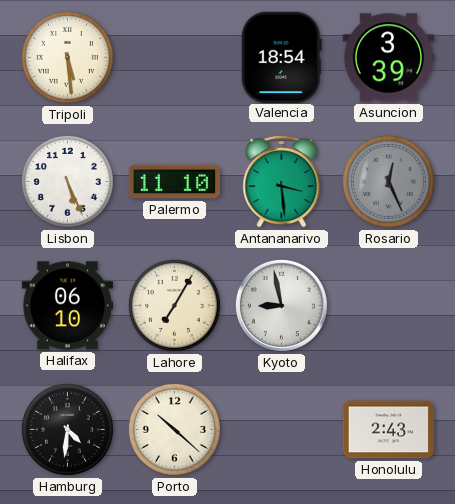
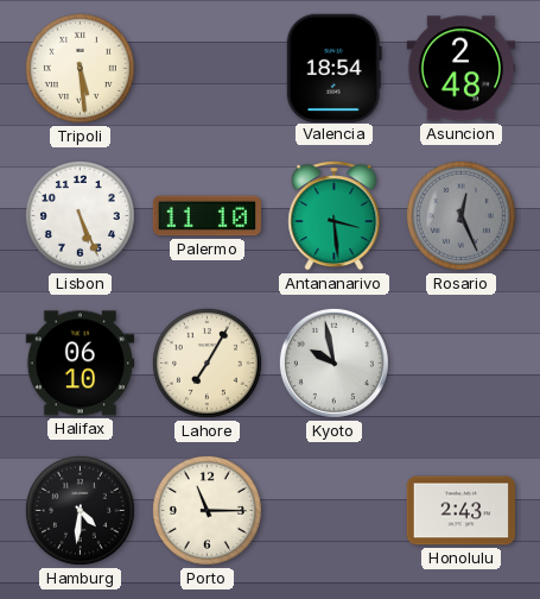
Asuncion: 3:39 -> 2:48 (462, 69)
Kyoto: 8:58 -> 9:58 (333, 362)
Porto: 10:22 -> 11:15 (207, 510)
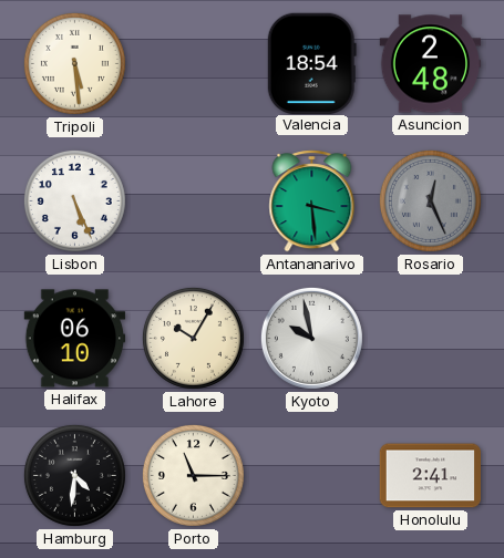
Palermo: 11:10 -> none (207, 216)
Lahore: 7:05 -> 10:05 (193, 338)
Honolulu: 2:43 -> 2:41 (430, 476)
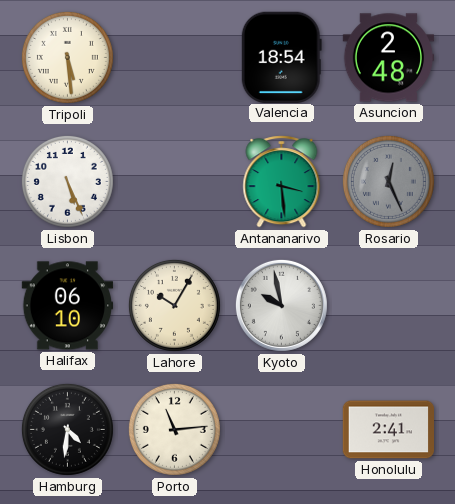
Porto: 11:15 -> 11:14 (174, 429)
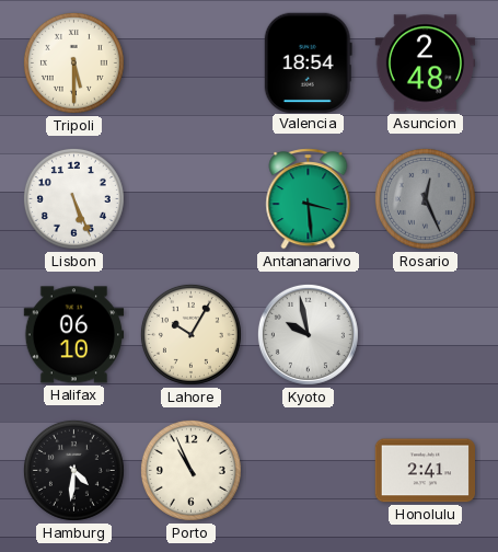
Tripoli: 5:29 -> 5:30 (73, 62)
Porto: 11:14 -> 10:56 (190, 470)
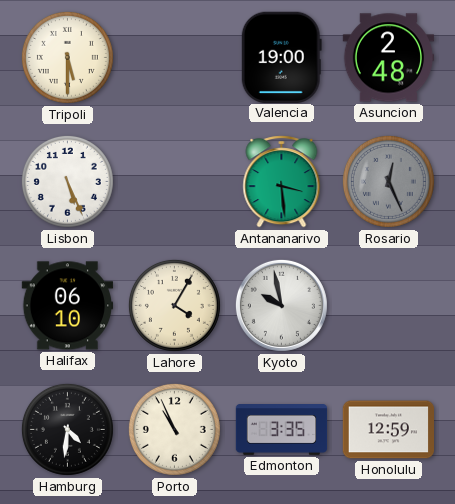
Valencia: 18:54 -> 19:00 (281, 57)
Lahore: 10:05 -> 4:05 (174, 305)
Edmonton: none -> 3:35 (282, 430)
Honolulu: 2:41 -> 12:59 (388, 430)
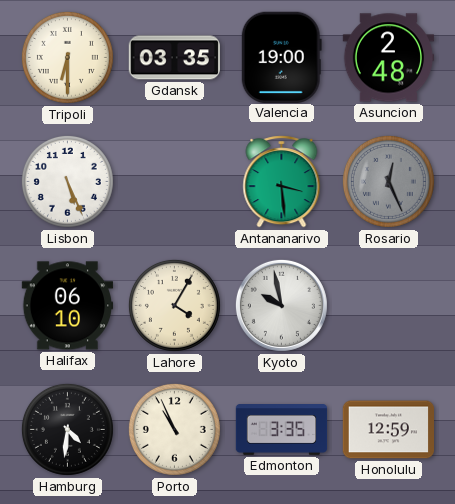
Tripoli: 5:30 -> 6:30 (67, 57)
Gdansk: none -> 03:35 (174, 58)
